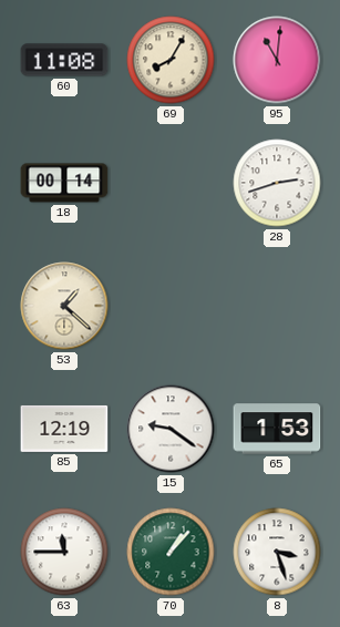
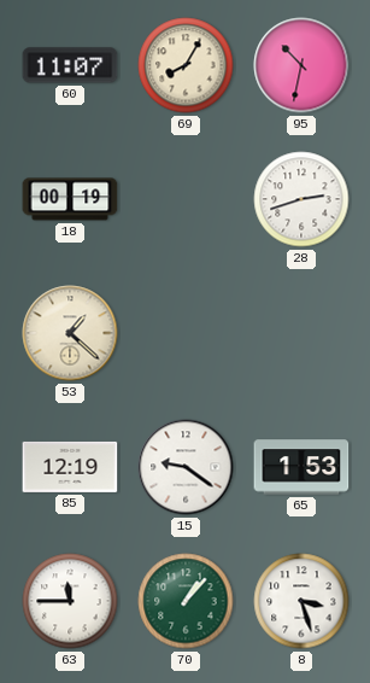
60: 11:08 -> 11:07 (70, 65)
95: 11:01 -> 10:32 (301, 65)
18: 00:14 -> 00:19 (70, 199)
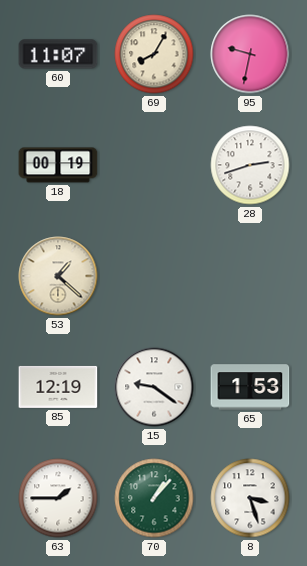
95: 10:32 -> 9:32 (250, 54)
63: 11:45 -> 1:45 (58, 498)
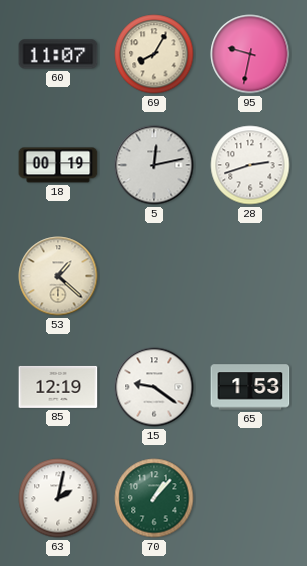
5: none -> 12:13 (154, 165)
63: 1:45 -> 2:02 (58, 498)
8: 3:27 -> none (250, 498)
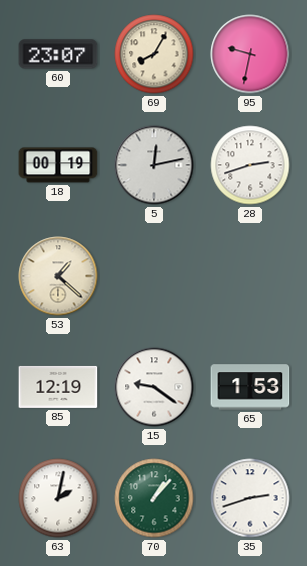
60: 11:07 -> 23:07 (58, 54)
35: none -> 2:42 (250, 498)
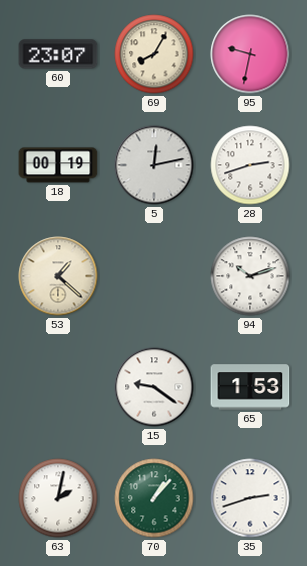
94: none -> 10:12 (250, 276)
85: 12:19 -> none (58, 387)
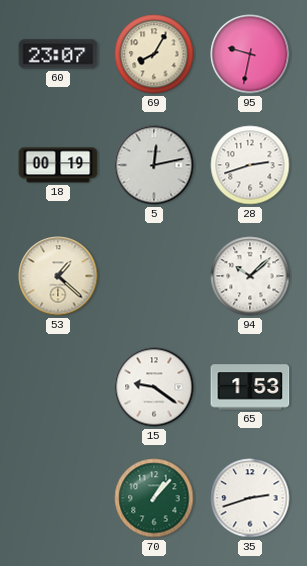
94: 10:12 -> 10:08 (250, 276)
63: 2:02 -> none (58, 498)
